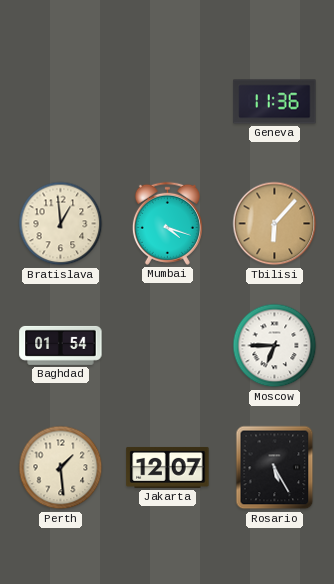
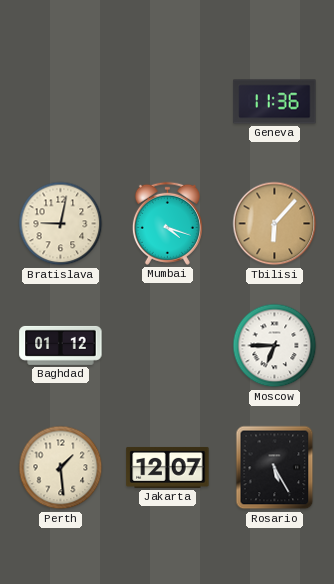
Bratislava: 12:59 -> 9:02 (61, 224)
Baghdad: 01:54 -> 01:12 (61, 345)
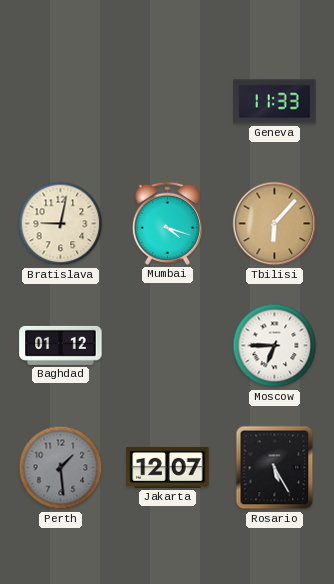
Geneva: 11:36 -> 11:33 (275, 102)
Perth dial: cream -> grey (61, 468)
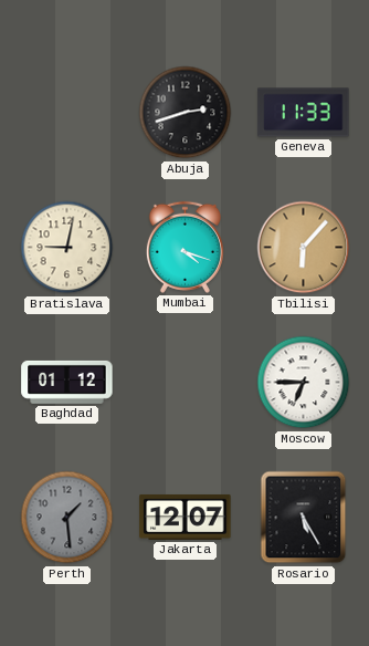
Abuja: none -> 2:42 (186, 113)
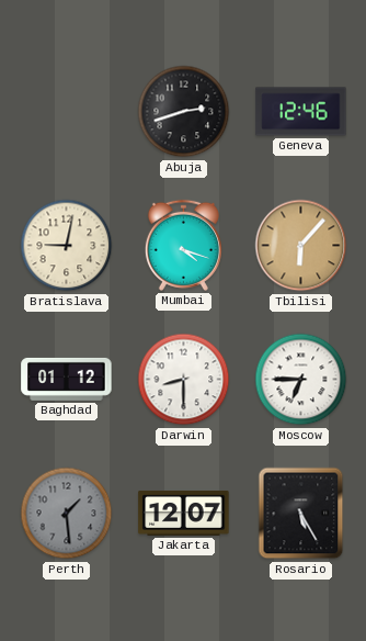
Geneva: 11:33 -> 12:46 (301, 112)
Darwin: none -> 8:30 (184, 380)
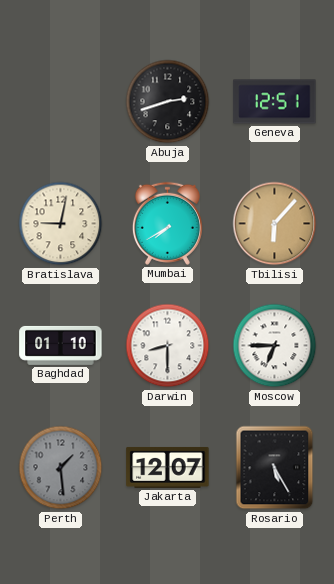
Geneva: 12:46 -> 12:51 (275, 102)
Mumbai: 4:18 -> 7:40 (167, 223)
Baghdad: 01:12 -> 01:10 (61, 345)
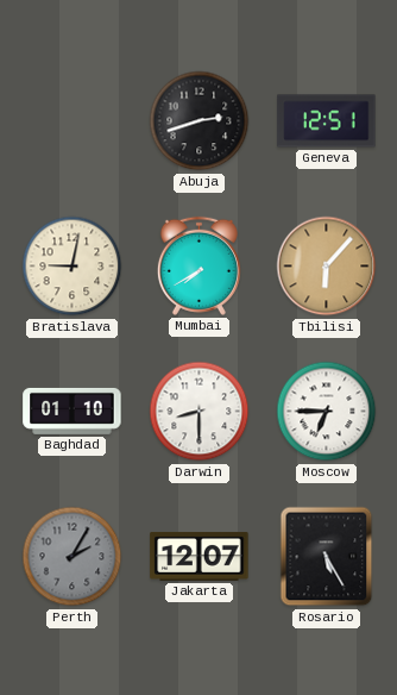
Perth: 1:29 -> 2:05 (73, 557)
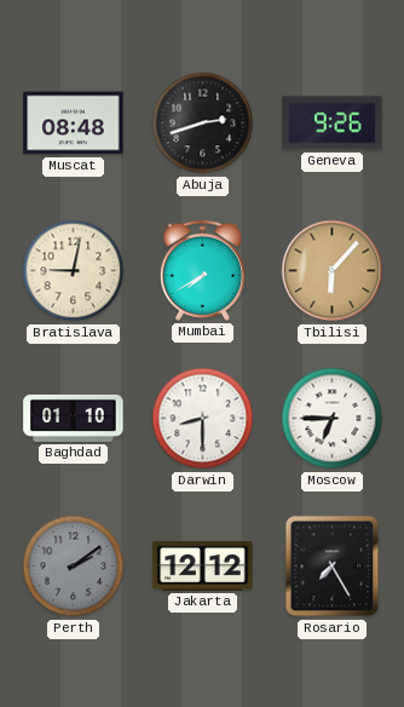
Muscat: none -> 08:48 (74, 123)
Geneva: 12:51 -> 9:26 (333, 123)
Perth: 2:05 -> 2:09 (74, 567)
Jakarta: 12:07 -> 12:12 (203, 565)
Rosario: 5:25 -> 7:25 (333, 567)
